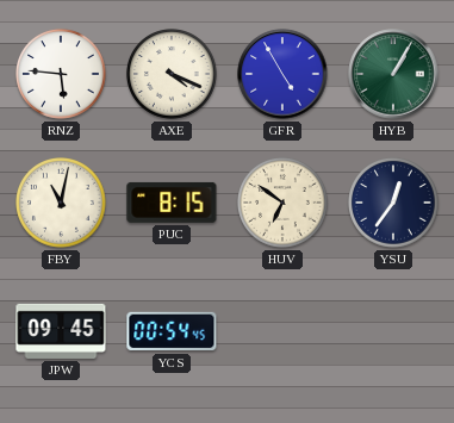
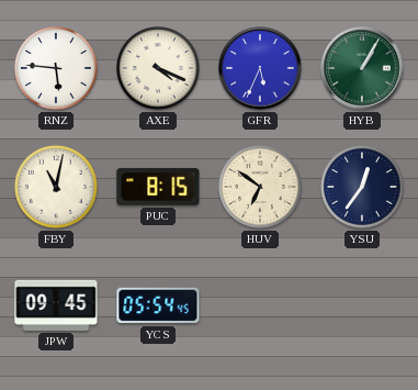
GFR: 4:55 -> 5:34 (260, 68)
YCS: 00:54 -> 05:54 (158, 305)
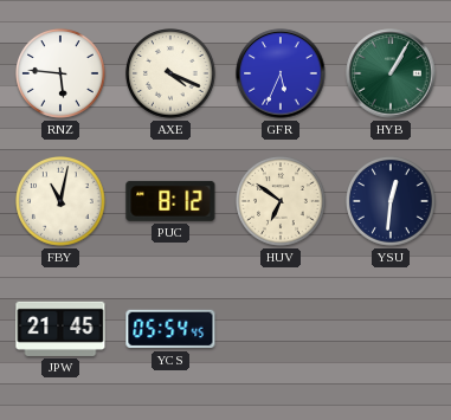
PUC: 8:15 -> 8:12 (170, 201)
YSU: 12:36 -> 12:31 (392, 202)
JPW: 09:45 -> 21:45 (60, 329)
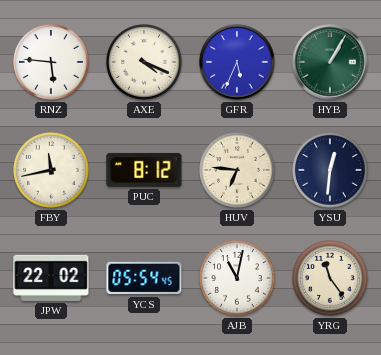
FBY: 11:02 -> 11:43 (52, 171)
HUV: 6:51 -> 6:46 (238, 171)
JPW: 21:45 -> 22:02 (51, 278)
AJB: none -> 11:02 (238, 279)
YRG: none -> 11:24 (331, 279)
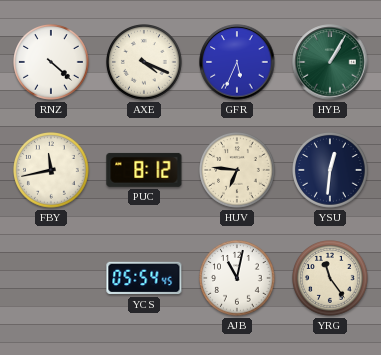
RNZ: 5:46 -> 4:22 (52, 63)
JPW: 22:02 -> none (51, 278)
